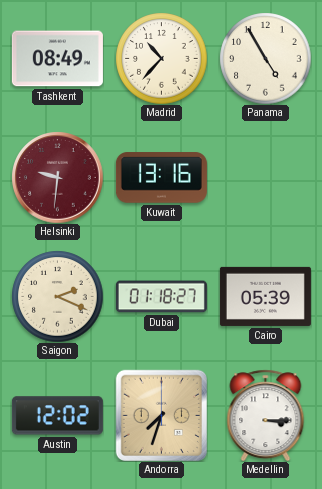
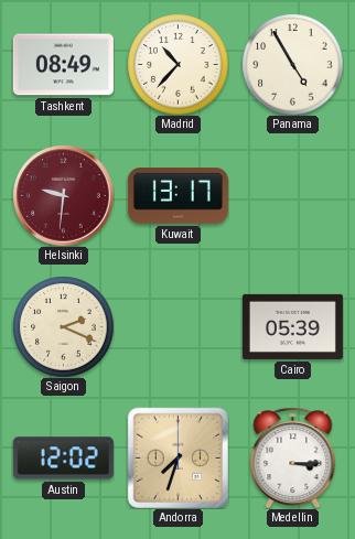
Kuwait: 13:16 -> 13:17 (177, 196)
Dubai: 01:18 -> none (161, 297)
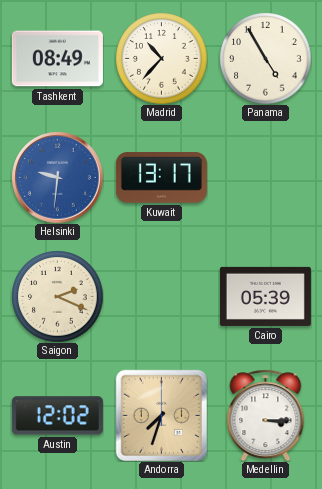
Helsinki dial: burgundy -> blue (57, 177)
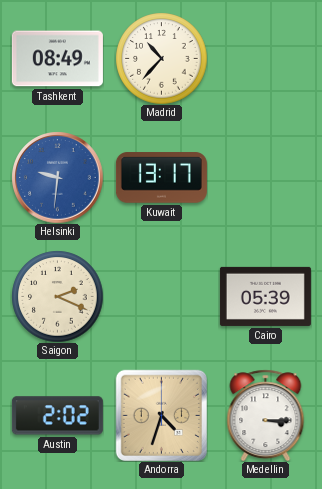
Panama: 4:55 -> none (265, 58)
Austin: 12:02 -> 2:02 (57, 416)
Andorra: 7:33 -> 4:33 (161, 415)
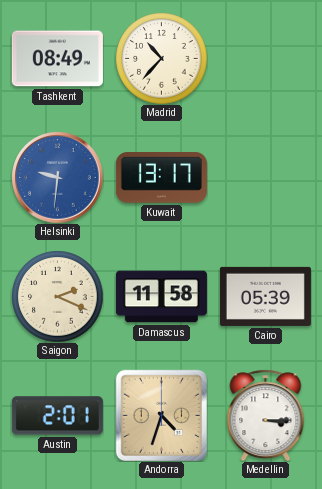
Damascus: none -> 11:58 (161, 297)
Austin: 2:02 -> 2:01 (57, 416)
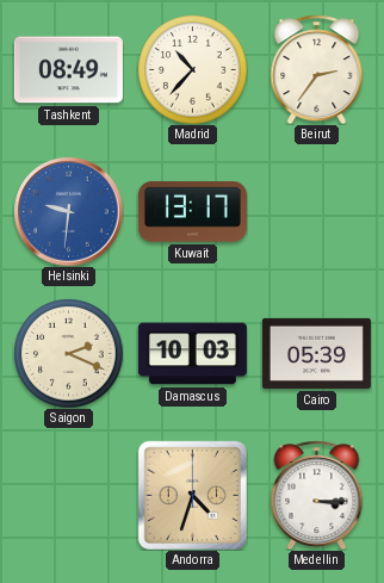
Beirut: none -> 2:36 (317, 69)
Damascus: 11:58 -> 10:03 (192, 354)
Austin: 2:01 -> none (57, 416)
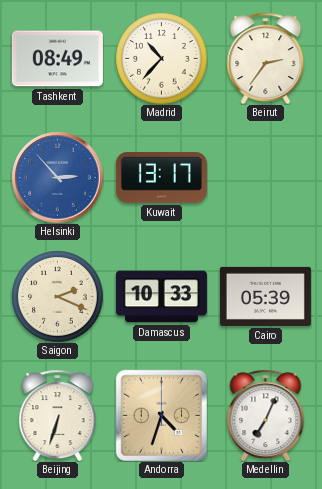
Helsinki: 9:31 -> 2:53 (57, 177)
Damascus: 10:03 -> 10:33 (161, 297)
Beijing: none -> 6:33 (58, 415)
Medellin: 3:15 -> 7:04 (266, 415)
